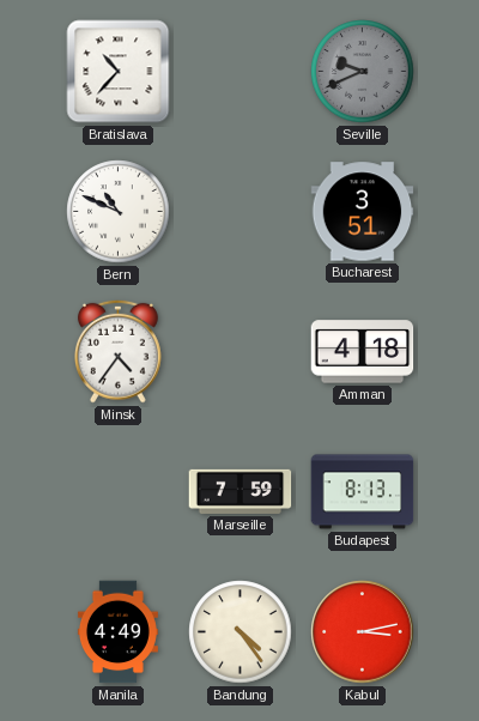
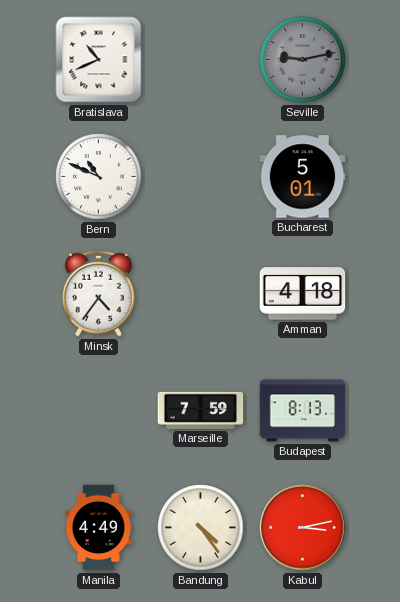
Bratislava: 10:37 -> 10:41 (99, 60)
Seville: 9:41 -> 9:13 (303, 60)
Bucharest: 3:51 -> 5:01 (303, 177)
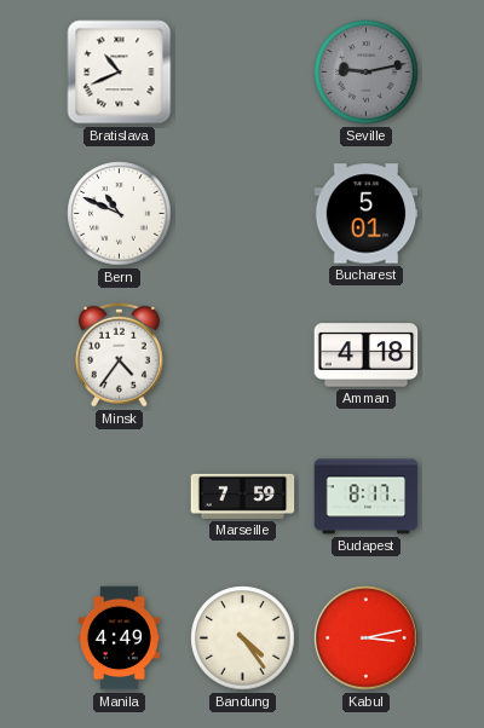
Budapest: 8:13 -> 8:17 (367, 497)
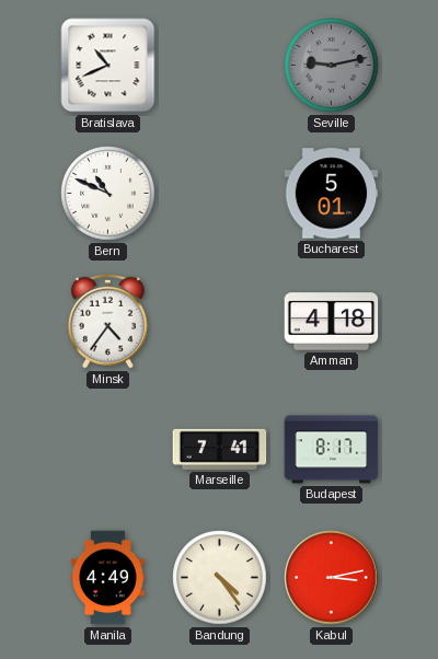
Marseille: 7:59 -> 7:41 (220, 449)
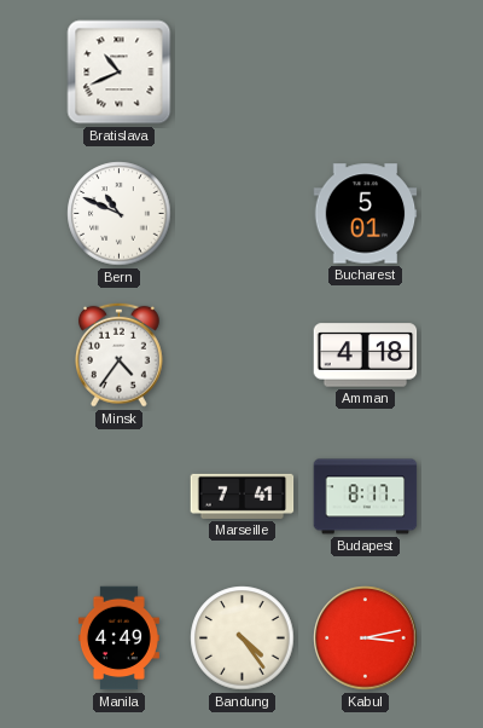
Seville: 9:13 -> none (332, 66)
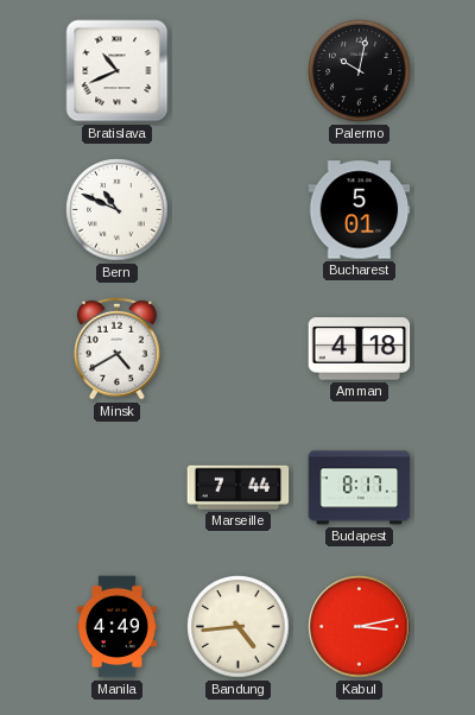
Palermo: none -> 10:02 (360, 71)
Minsk: 4:36 -> 4:40 (118, 348)
Marseille: 7:41 -> 7:44 (239, 487)
Bandung: 4:24 -> 4:44 (239, 627)
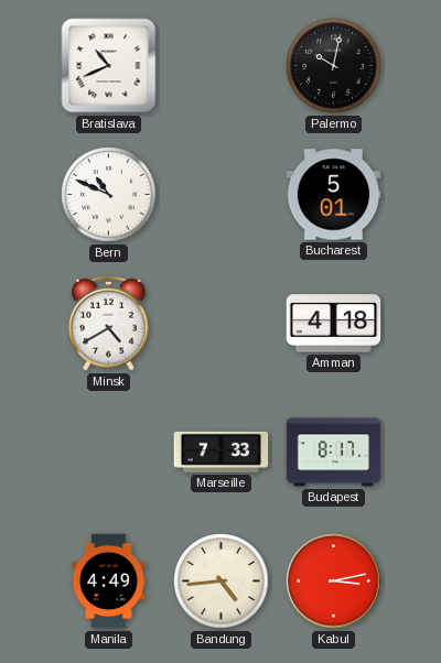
Marseille: 7:44 -> 7:33 (222, 452)
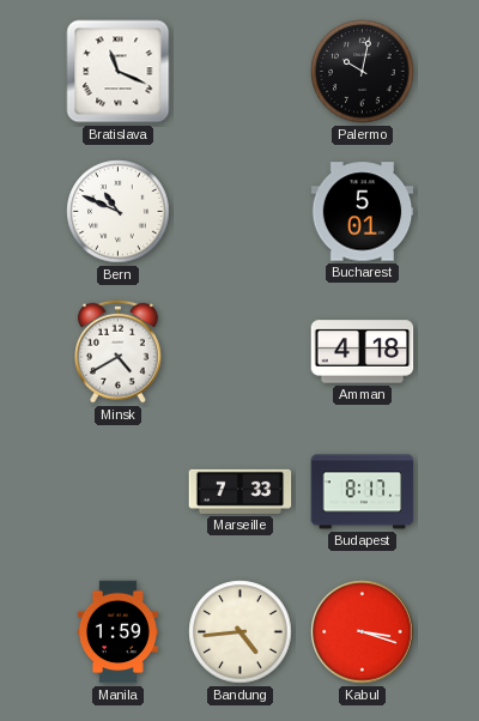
Bratislava: 10:41 -> 11:19 (119, 72)
Manila: 4:49 -> 1:59 (117, 632)
Kabul: 3:13 -> 3:18 (363, 632)
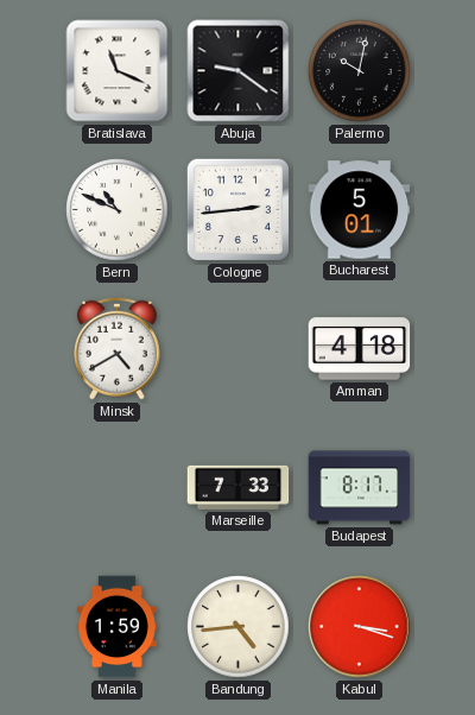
Abuja: none -> 9:21 (239, 71)
Cologne: none -> 2:44 (237, 209)
